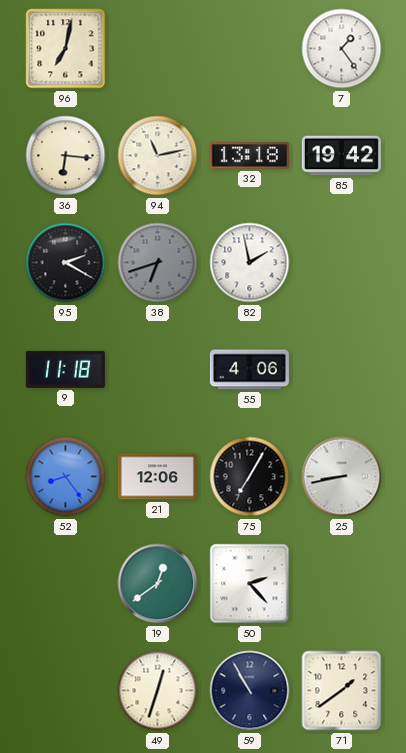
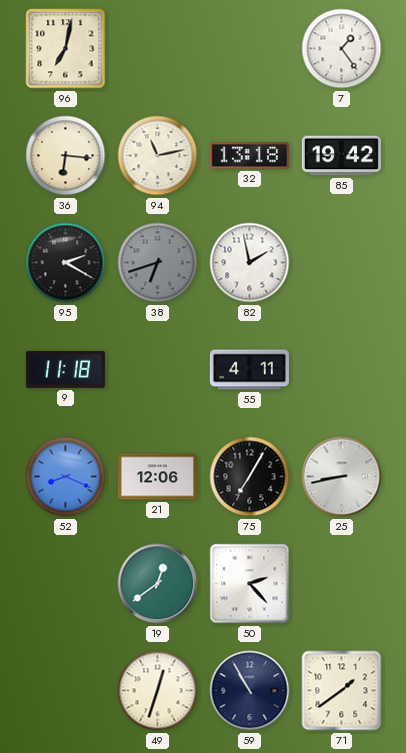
55: 4:06 -> 4:11 (249, 370)
52: 8:24 -> 8:19 (66, 477)
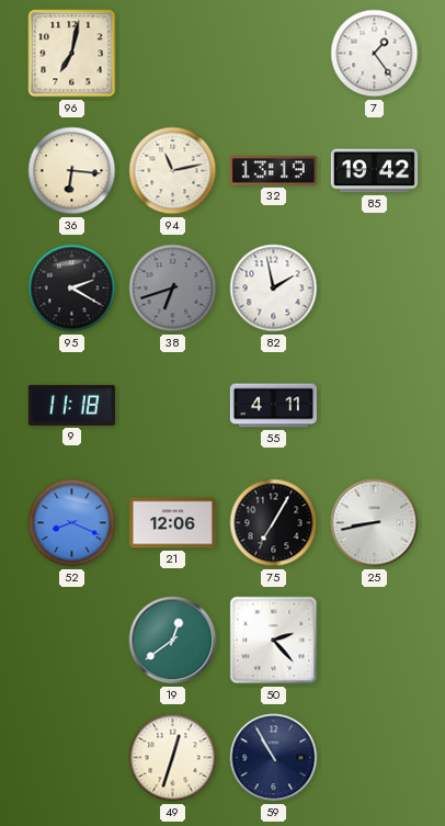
32: 13:18 -> 13:19 (273, 171)
71: 1:39 -> none (342, 691)
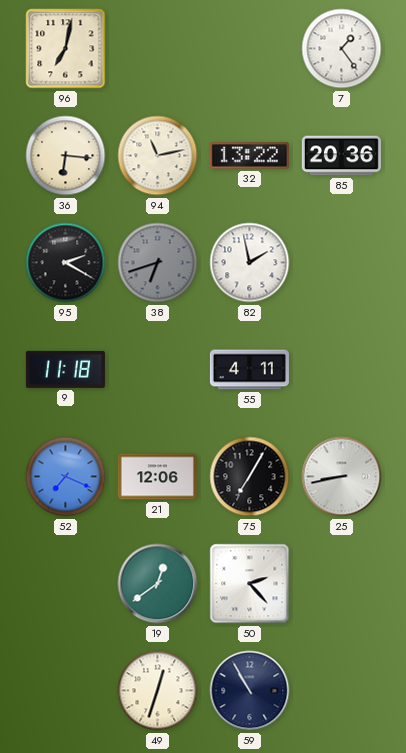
32: 13:19 -> 13:22 (249, 156)
85: 19:42 -> 20:36 (341, 156)
52: 8:19 -> 7:19 (66, 477)
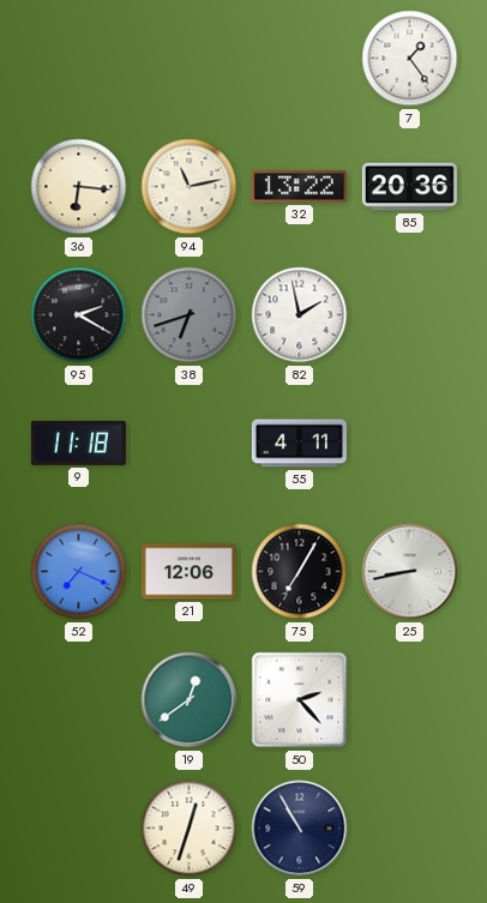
96: 7:02 -> none (66, 49)
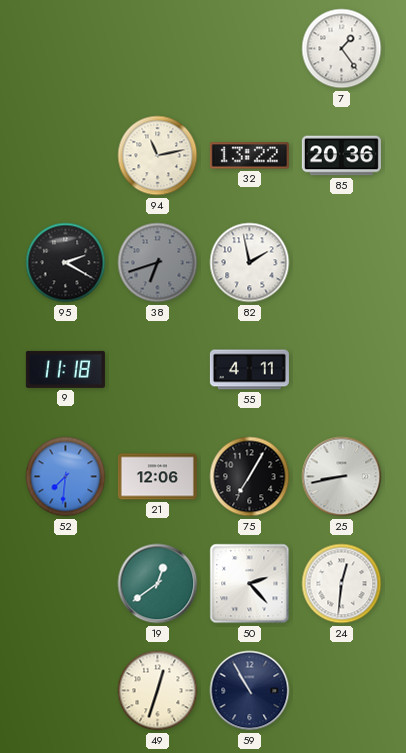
36: 6:16 -> none (79, 187)
52: 7:19 -> 7:31 (66, 477)
24: none -> 12:31 (342, 584)
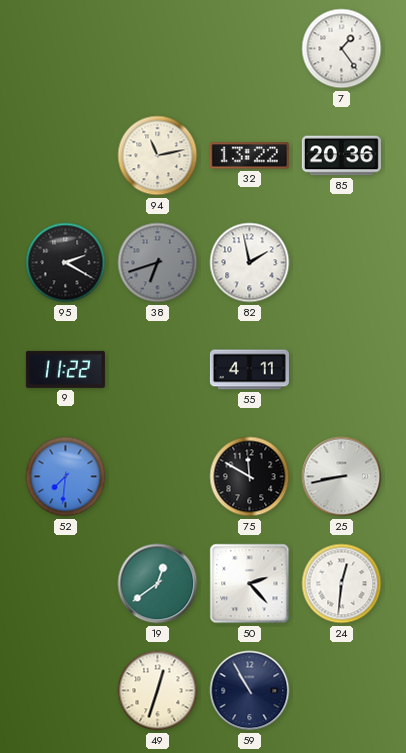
9: 11:18 -> 11:22 (65, 369)
21: 12:06 -> none (157, 477)
75: 7:05 -> 11:50 (250, 477)
